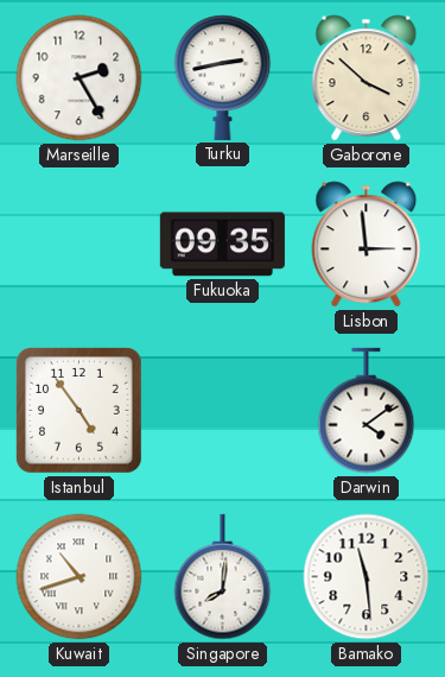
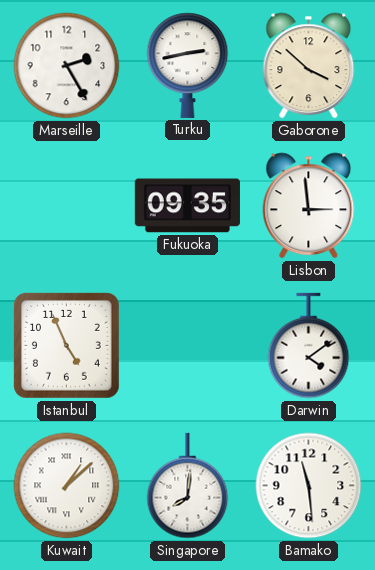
Istanbul: 4:54 -> 4:56 (66, 345)
Kuwait: 10:42 -> 1:08 (67, 486)
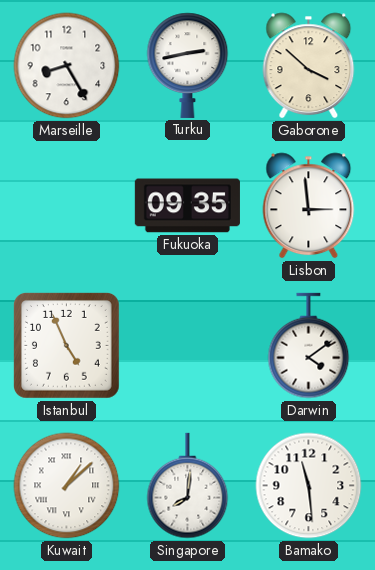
Marseille: 2:25 -> 8:25 (67, 66)
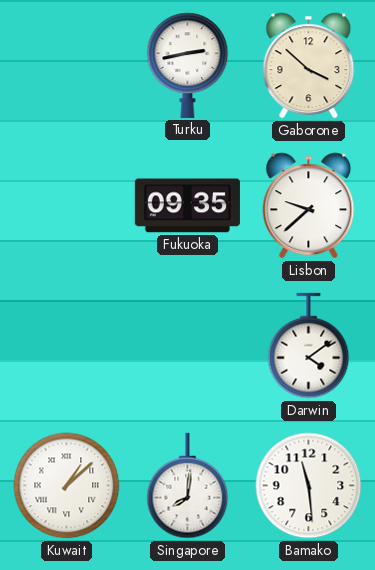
Marseille: 8:25 -> none (67, 66)
Lisbon: 2:59 -> 9:38 (309, 206)
Istanbul: 4:56 -> none (66, 345)
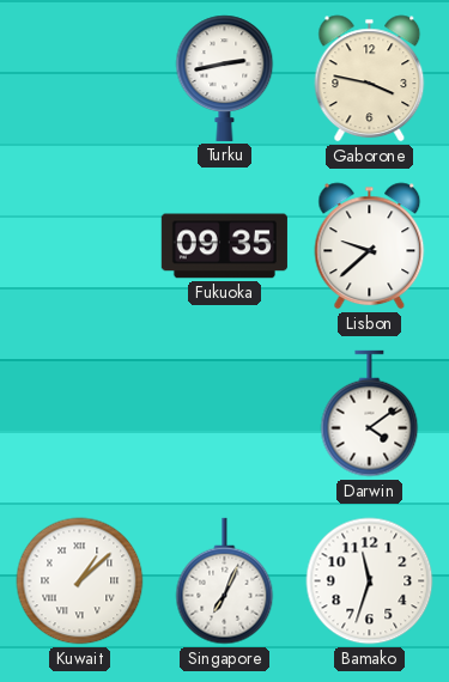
Gaborone: 3:52 -> 3:47 (370, 79)
Singapore: 8:01 -> 7:04 (225, 581)
Bamako: 11:29 -> 11:33 (370, 581)
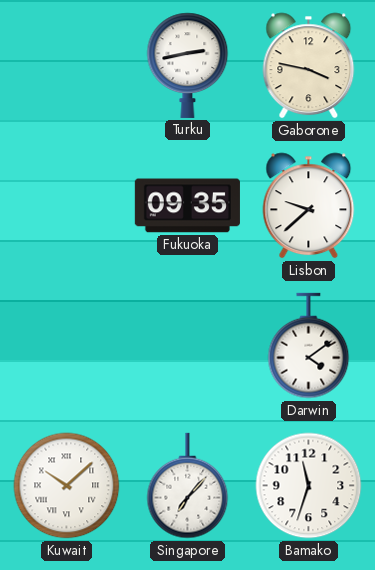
Kuwait: 1:08 -> 10:08 (67, 486)
Singapore: 7:04 -> 7:07 (188, 486)
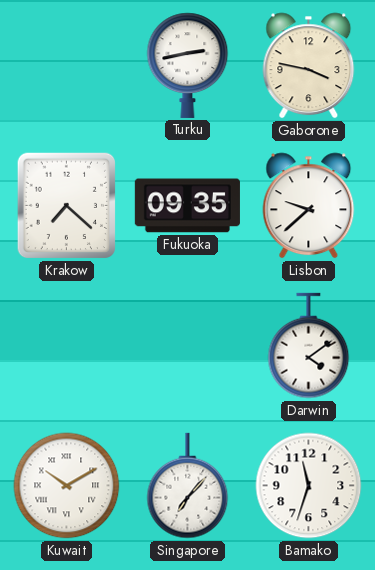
Krakow: none -> 7:22 (67, 206)
Kuwait: 10:08 -> 10:10 (67, 486)
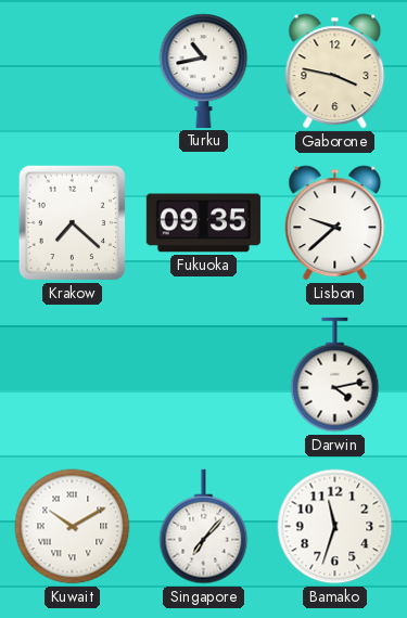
Turku: 2:43 -> 10:43 (204, 70)
Darwin: 4:09 -> 4:13 (335, 375)
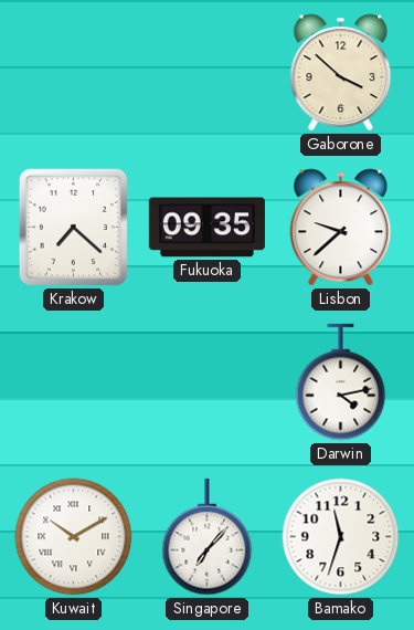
Turku: 10:43 -> none (204, 70)
Gaborone: 3:47 -> 3:52 (341, 73)
